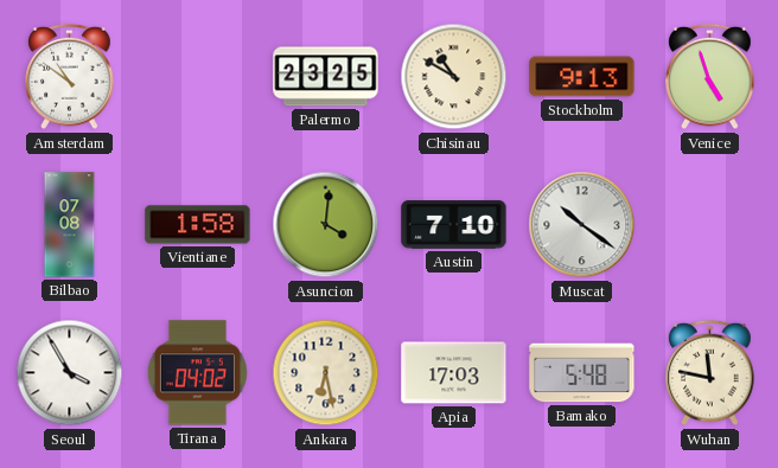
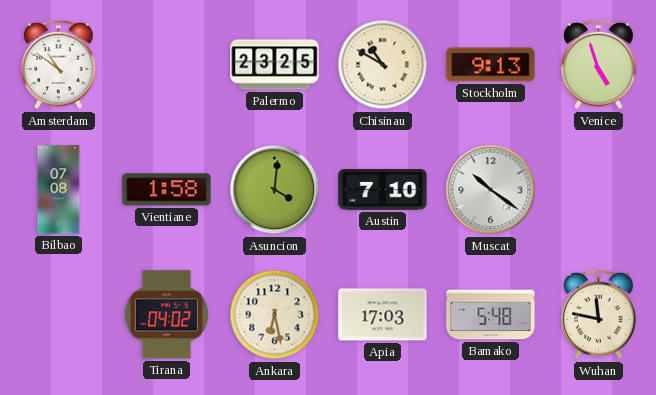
Seoul: 3:55 -> none (70, 373)
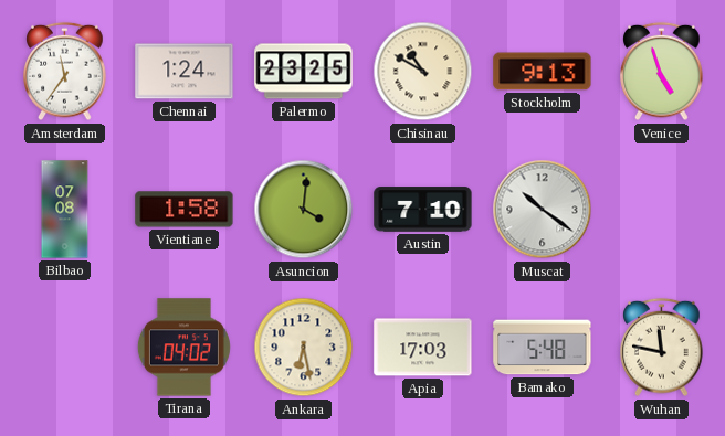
Amsterdam: 10:51 -> 11:36 (65, 72)
Chennai: none -> 1:24 (185, 72)
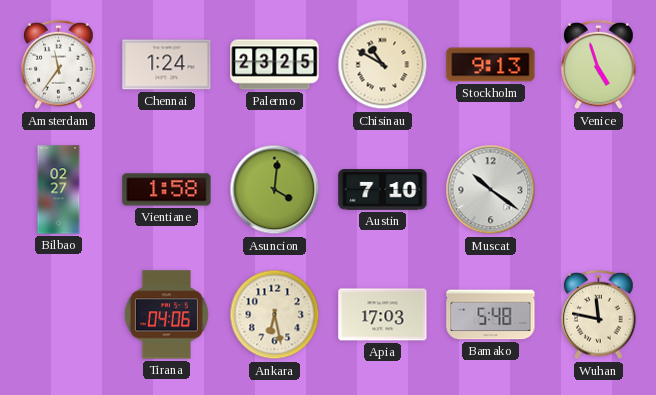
Bilbao: 07:08 -> 02:27 (59, 190)
Tirana: 04:02 -> 04:06 (166, 315)
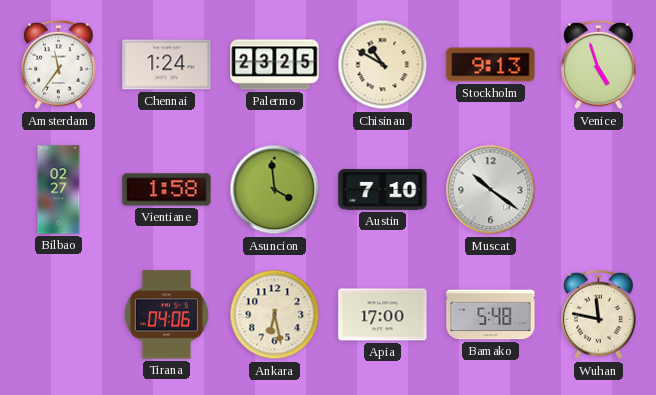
Asuncion: 4:01 -> 3:59 (275, 190)
Apia: 17:03 -> 17:00 (383, 315)
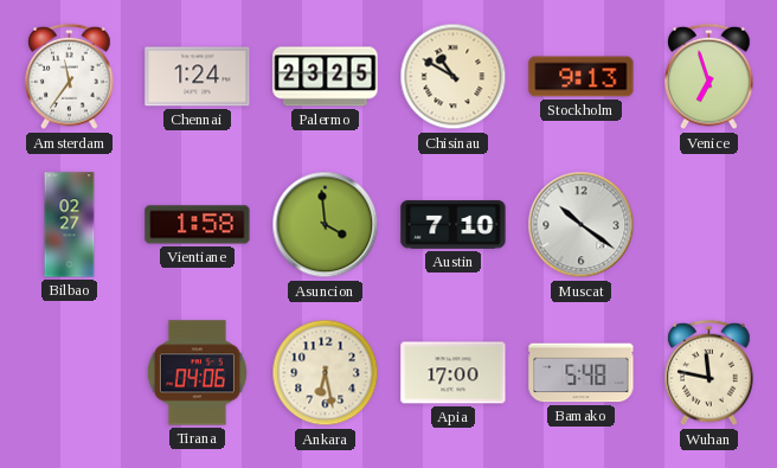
Venice: 4:57 -> 6:57 (709, 77)
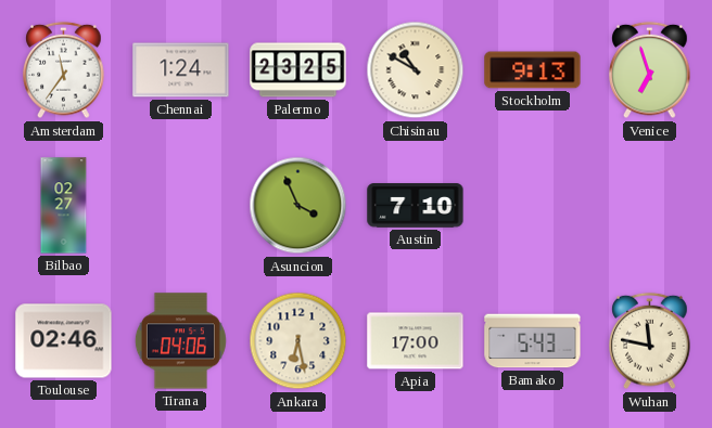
Vientiane: 1:58 -> none (198, 225)
Asuncion: 3:59 -> 3:56 (298, 206)
Muscat: 10:21 -> none (582, 225)
Toulouse: none -> 02:46 (64, 341)
Bamako: 5:48 -> 5:43 (533, 341)
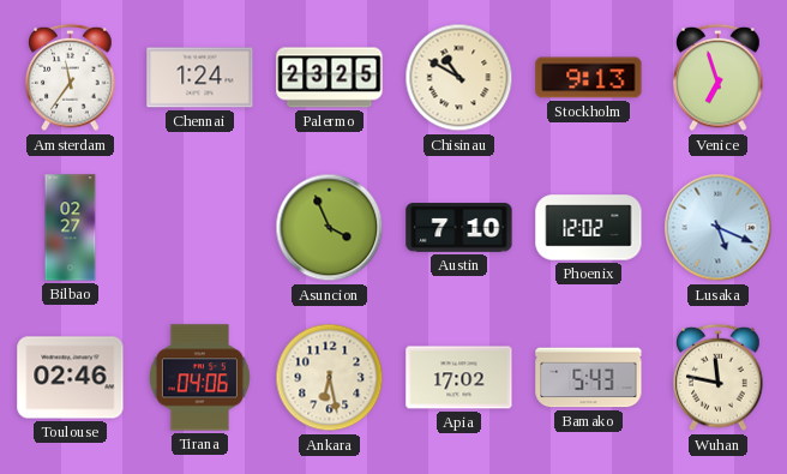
Phoenix: none -> 12:02 (589, 228)
Lusaka: none -> 5:19 (719, 228)
Apia: 17:00 -> 17:02 (459, 378)
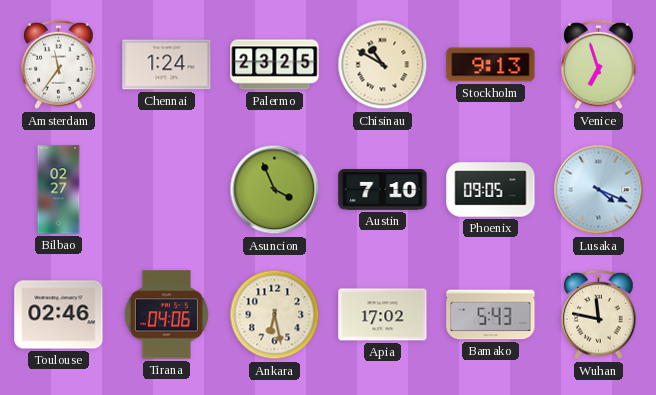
Phoenix: 12:02 -> 09:05 (491, 190)
Lusaka: 5:19 -> 4:19 (599, 190)
